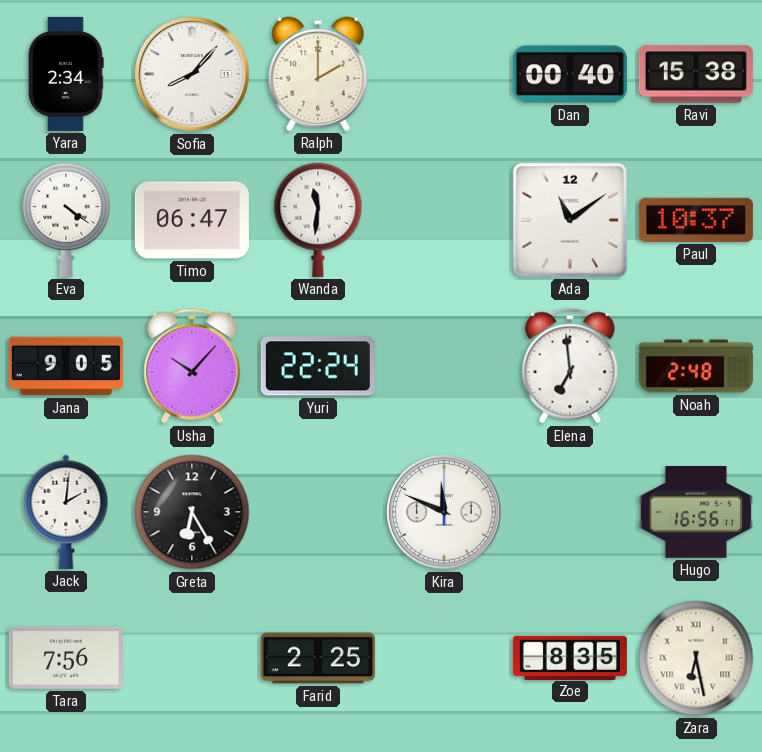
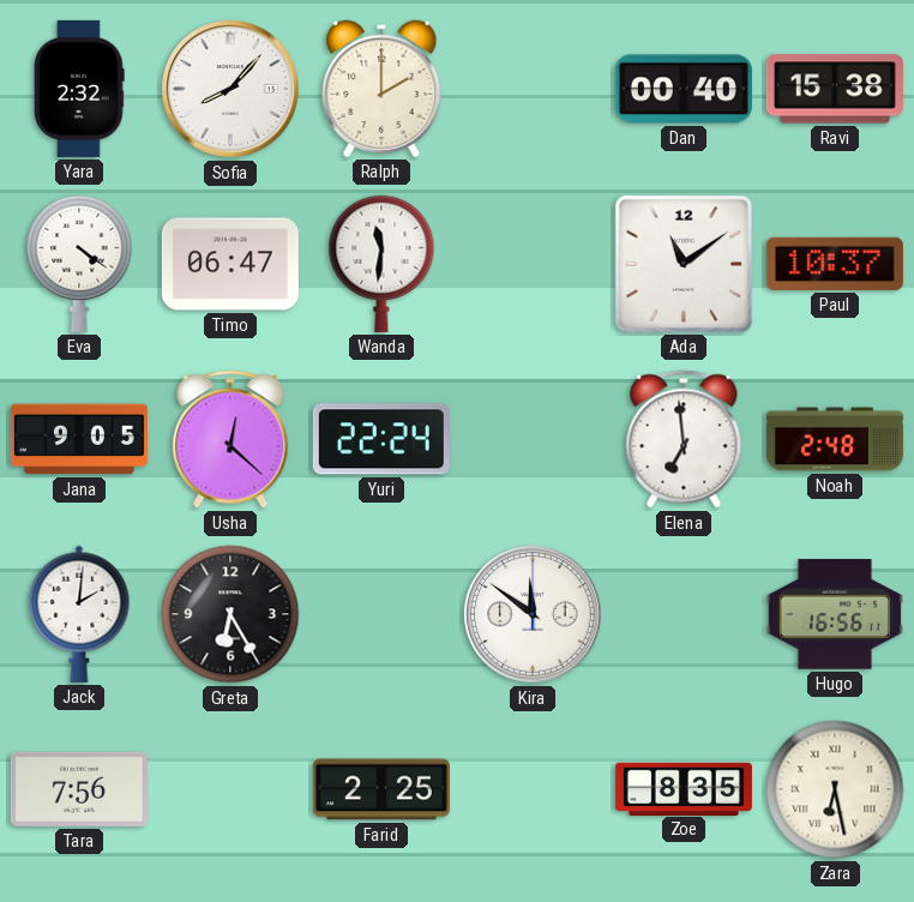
Yara: 2:34 -> 2:32 (79, 89)
Usha: 10:07 -> 12:22 (230, 439)
Kira: 11:49 -> 11:51 (533, 614)
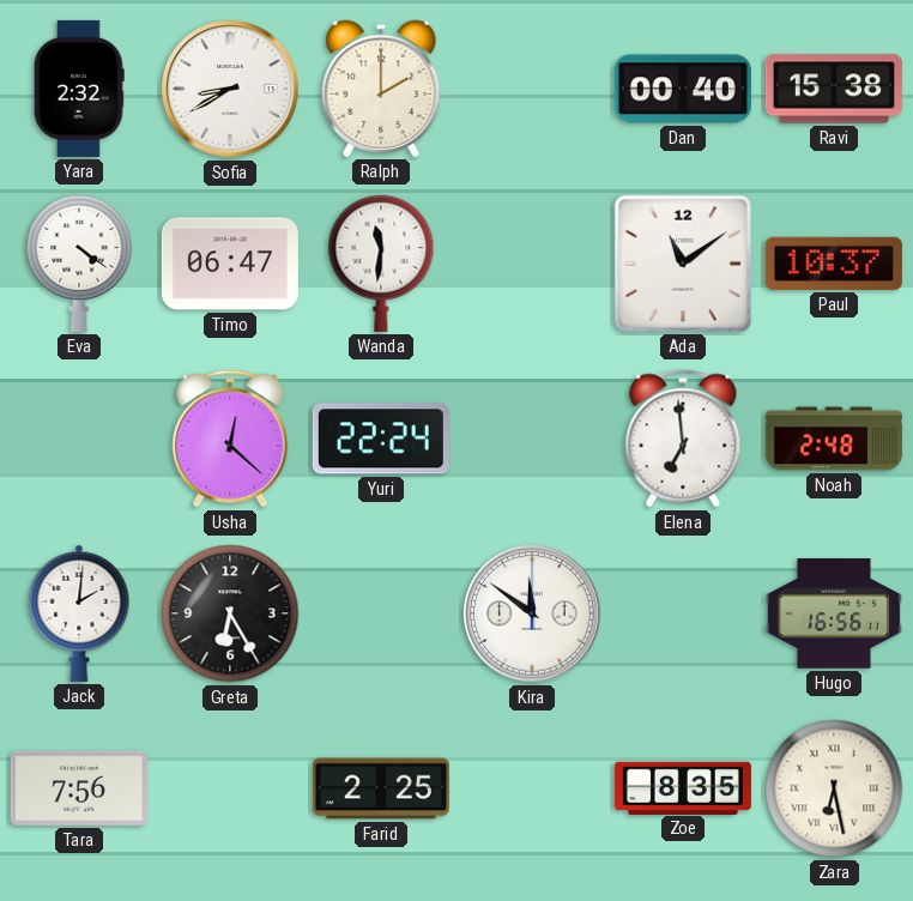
Sofia: 8:07 -> 8:40 (230, 89)
Jana: 9:05 -> none (79, 439)
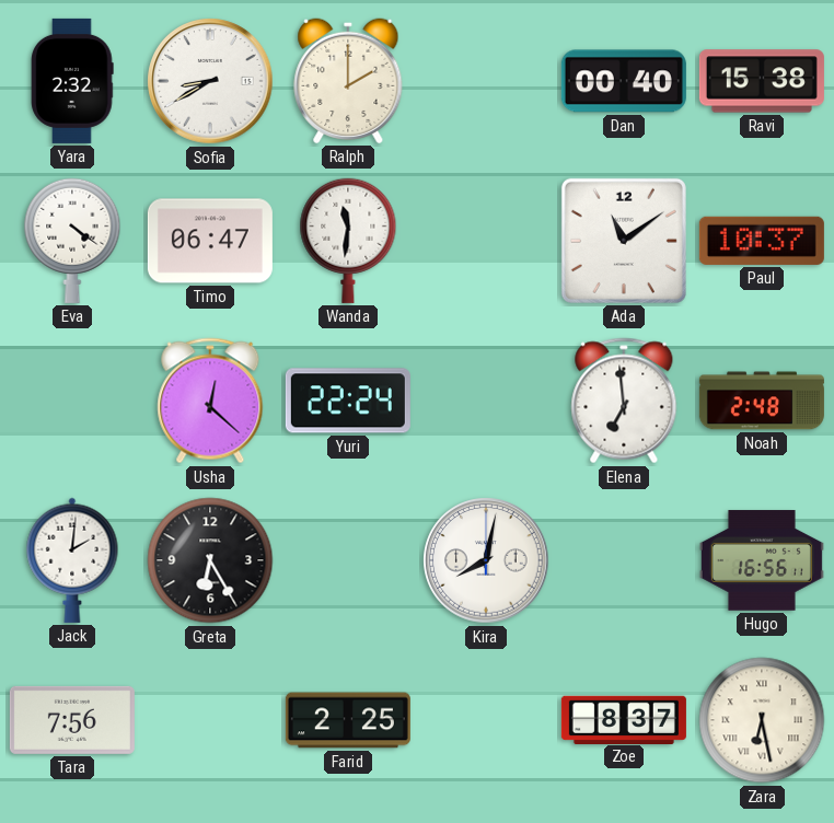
Kira: 11:51 -> 8:02 (486, 560)
Zoe: 8:35 -> 8:37 (624, 719)
